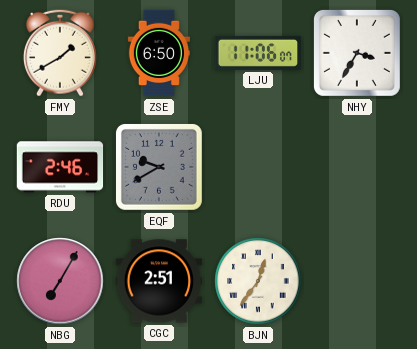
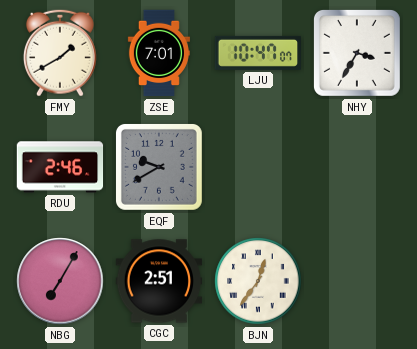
ZSE: 6:50 -> 7:01 (159, 53)
LJU: 11:06 -> 10:47 (258, 53)
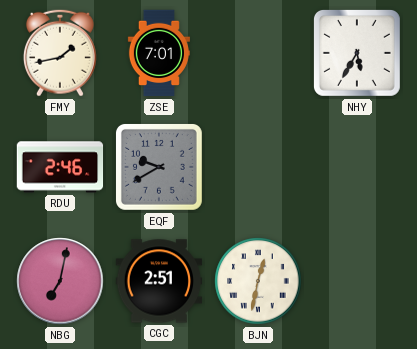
FMY: 1:40 -> 1:43 (60, 53)
LJU: 10:47 -> none (258, 53)
NHY: 3:35 -> 5:35 (357, 53)
NBG: 7:05 -> 7:02 (60, 281)
BJN: 12:36 -> 12:32 (258, 281)
